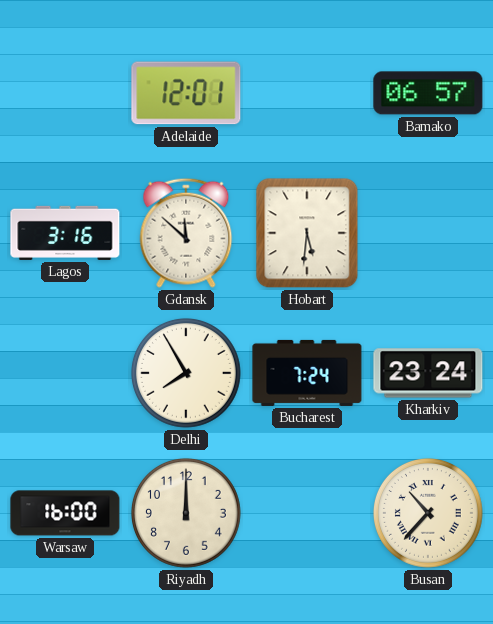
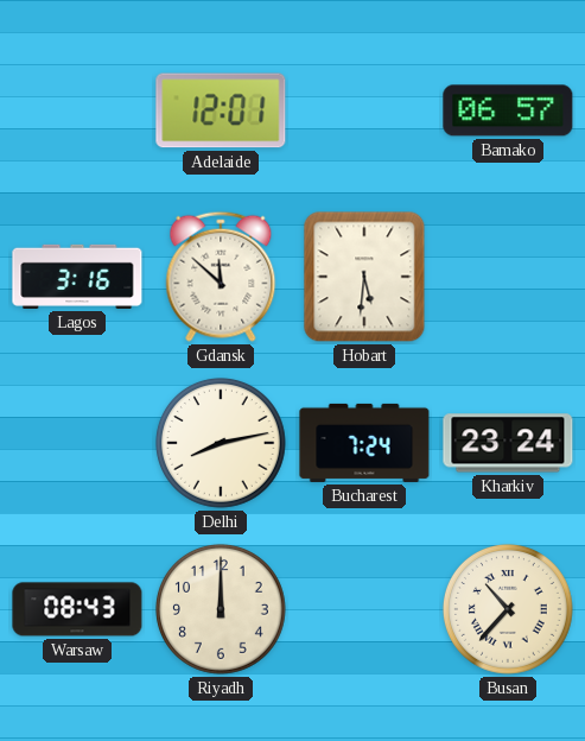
Delhi: 7:55 -> 8:13 (221, 443)
Warsaw: 16:00 -> 08:43 (77, 609)
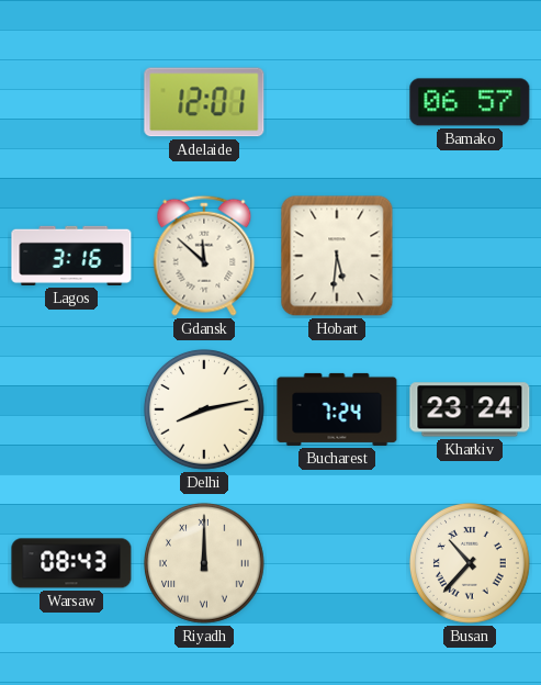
Riyadh numerals: Arabic -> Roman (204, 563)
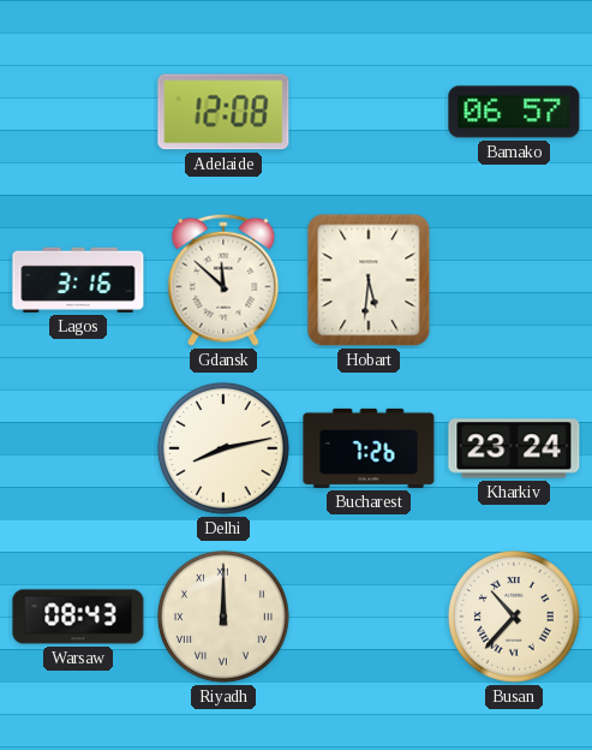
Adelaide: 12:01 -> 12:08 (223, 112)
Bucharest: 7:24 -> 7:26 (369, 448)
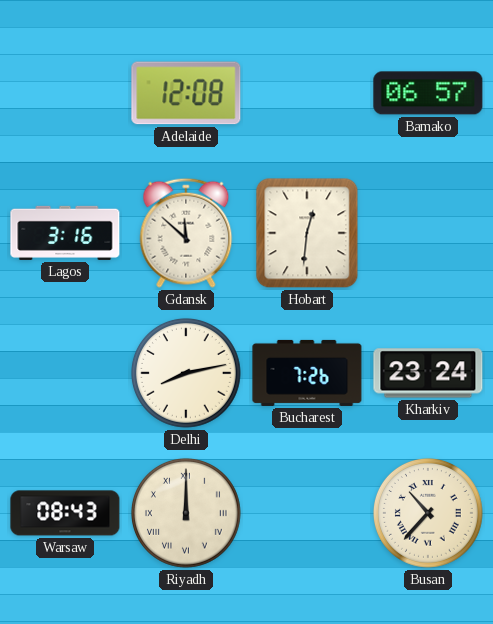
Hobart: 5:31 -> 12:31 (307, 233)
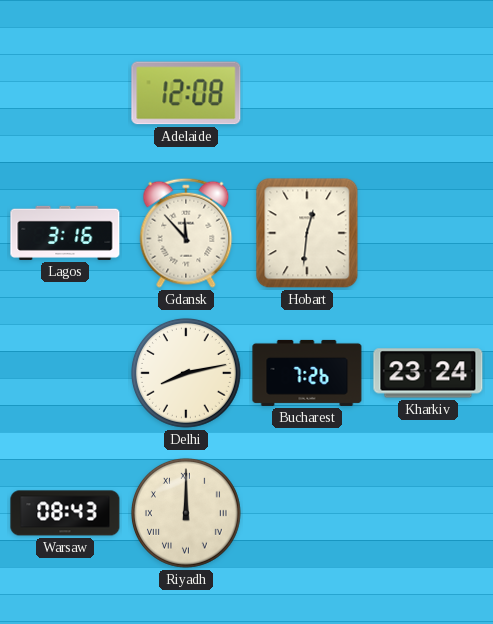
Bamako: 06:57 -> none (428, 93)
Gdansk: 11:52 -> 11:53 (186, 233)
Busan: 10:37 -> none (428, 513)
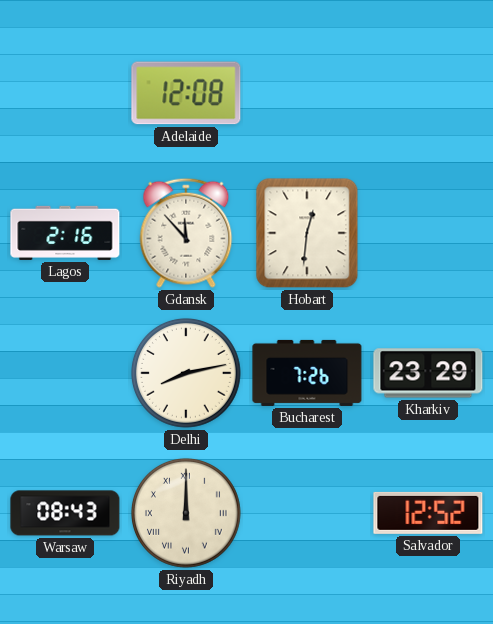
Lagos: 3:16 -> 2:16 (65, 233)
Kharkiv: 23:24 -> 23:29 (428, 373)
Salvador: none -> 12:52 (428, 513)
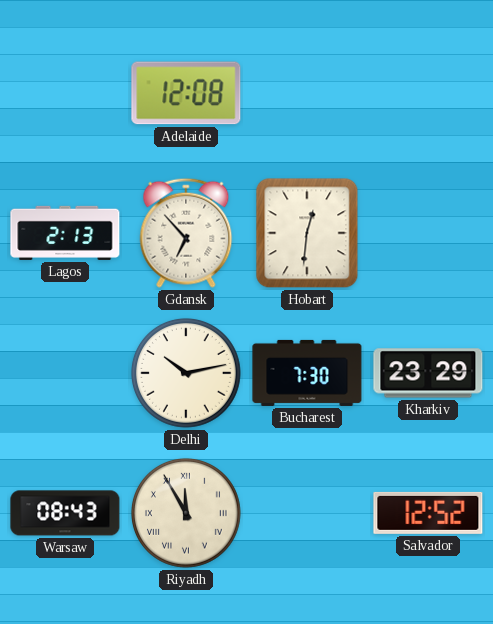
Lagos: 2:16 -> 2:13 (65, 233)
Gdansk: 11:53 -> 6:53 (186, 233)
Delhi: 8:13 -> 10:13 (186, 373)
Bucharest: 7:26 -> 7:30 (307, 373)
Riyadh: 12:00 -> 11:55 (186, 513)
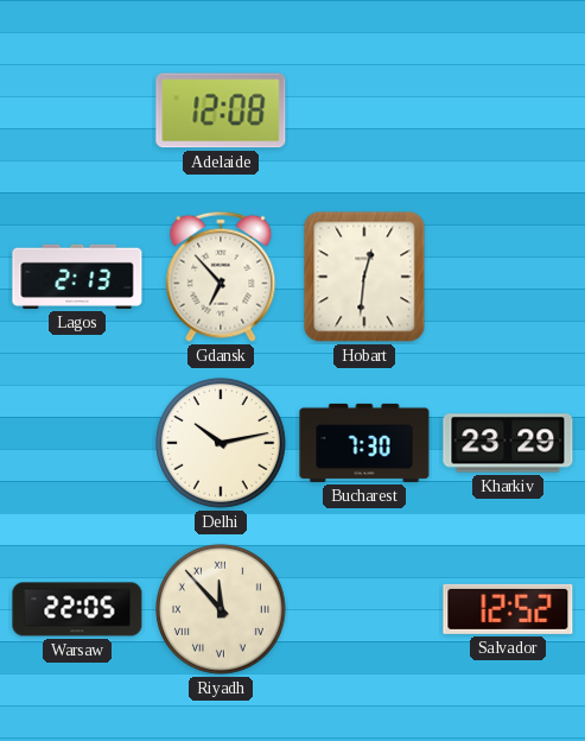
Warsaw: 08:43 -> 22:05 (77, 609)
Riyadh: 11:55 -> 11:53 (221, 609)
